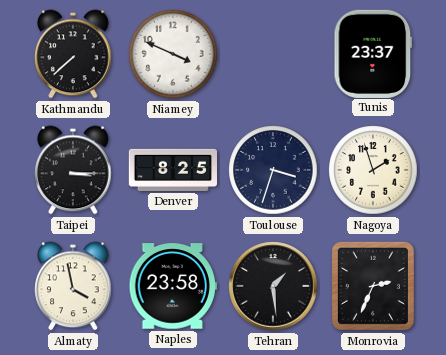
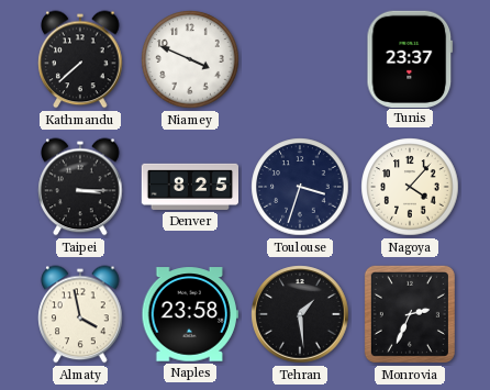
Nagoya: 1:57 -> 4:07 (410, 187)
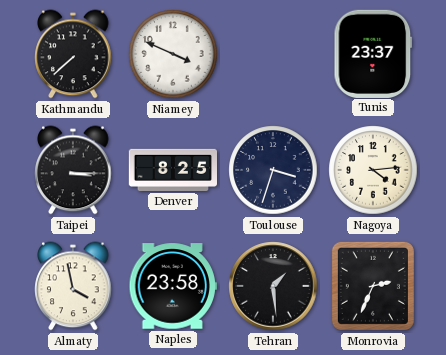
Nagoya: 4:07 -> 4:14 (373, 170)
